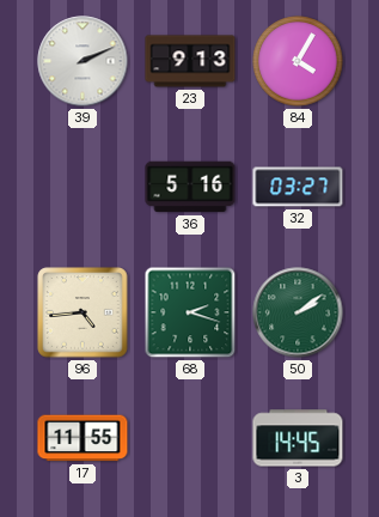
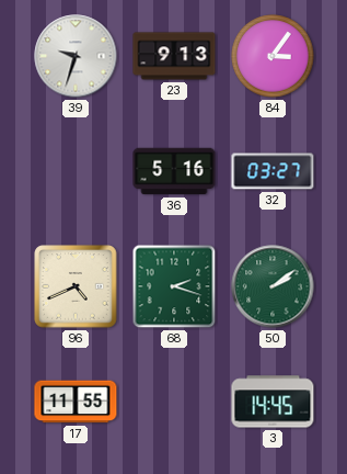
39: 2:11 -> 9:33 (76, 56)
84: 4:05 -> 3:06 (273, 56)
96: 4:44 -> 4:41 (76, 286)
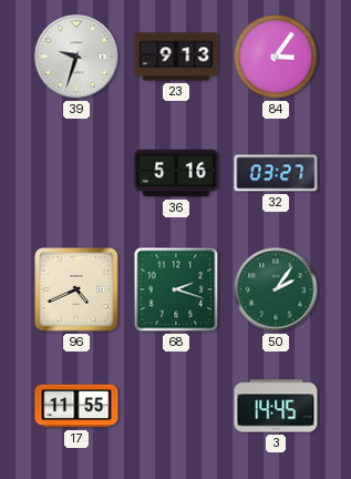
50: 2:09 -> 2:06 (276, 289)
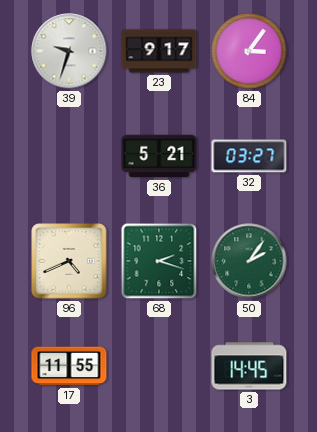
23: 9:13 -> 9:17 (159, 51)
36: 5:16 -> 5:21 (159, 156)
